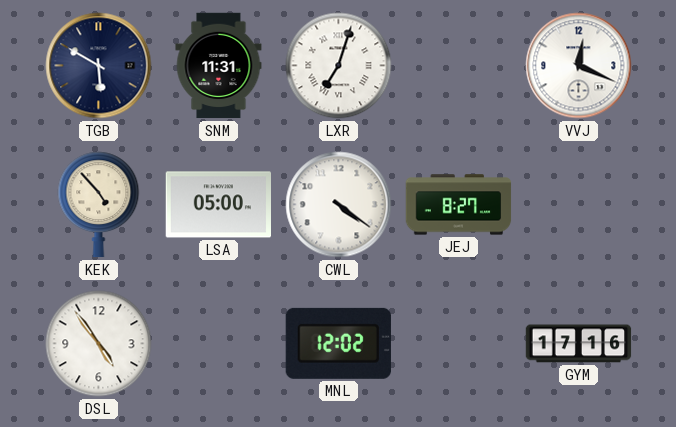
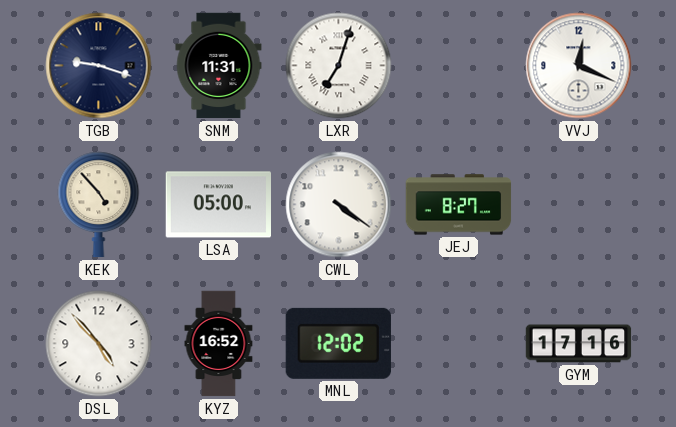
TGB: 5:50 -> 9:18 (99, 66)
DSL: 4:54 -> 4:53 (99, 344)
KYZ: none -> 16:52 (219, 344)
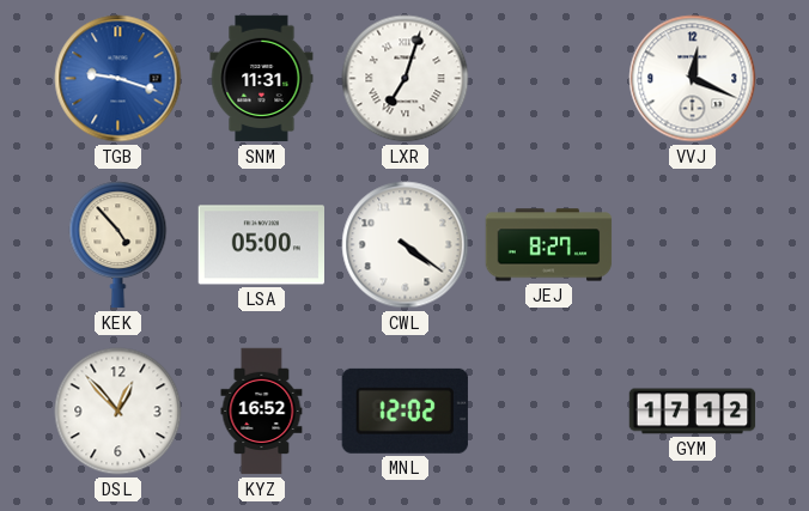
TGB dial: navy -> blue (118, 79)
DSL: 4:53 -> 12:53 (118, 412)
GYM: 17:16 -> 17:12 (693, 412)
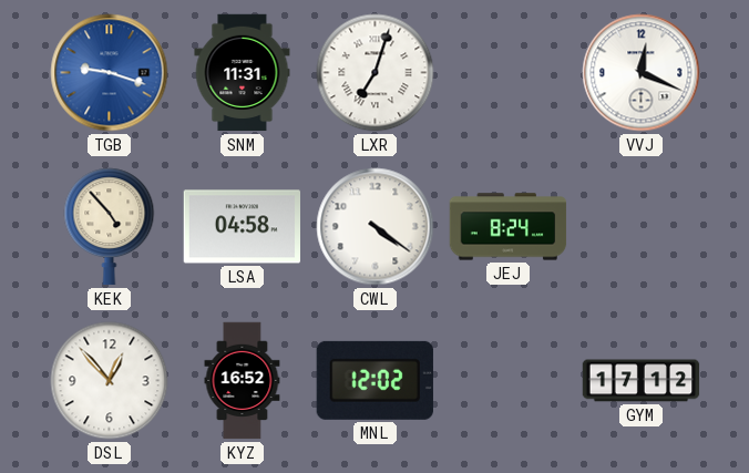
LSA: 05:00 -> 04:58 (242, 227)
JEJ: 8:27 -> 8:24 (509, 227)
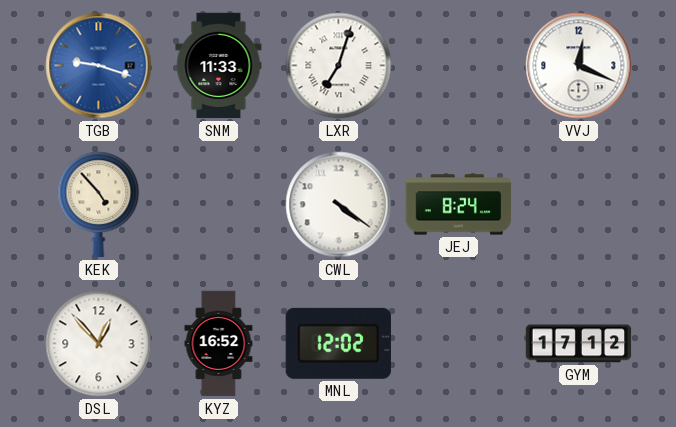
SNM: 11:31 -> 11:33 (219, 66)
LSA: 04:58 -> none (242, 227)
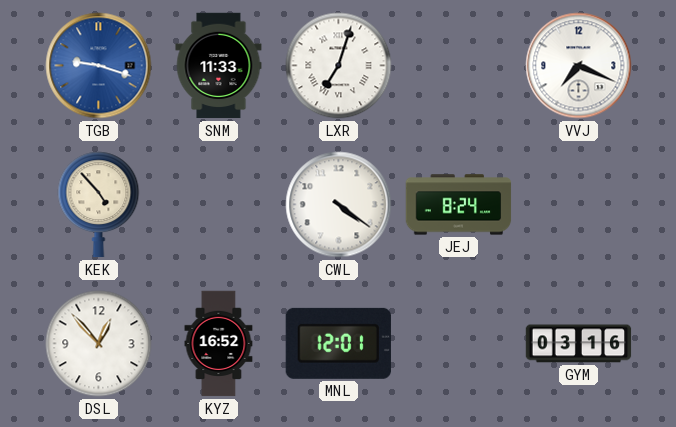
VVJ: 12:19 -> 7:19 (579, 66)
MNL: 12:02 -> 12:01 (338, 343)
GYM: 17:12 -> 03:16 (579, 344)
